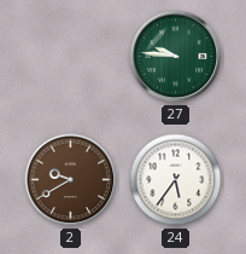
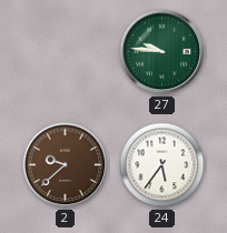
2: 9:40 -> 9:38 (66, 165)
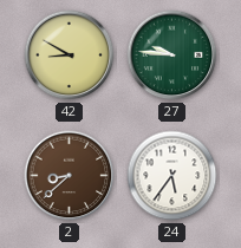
42: none -> 8:50 (70, 56)
2: 9:38 -> 8:38 (70, 176)
